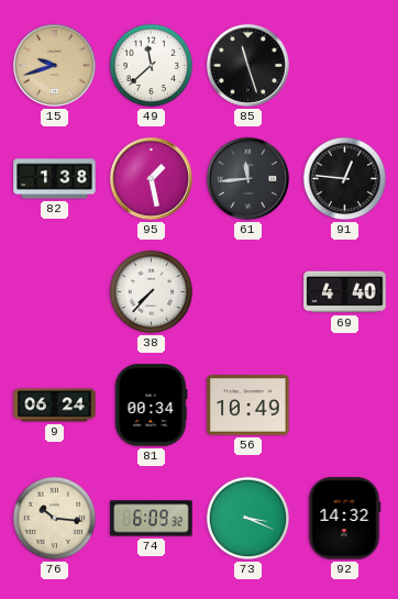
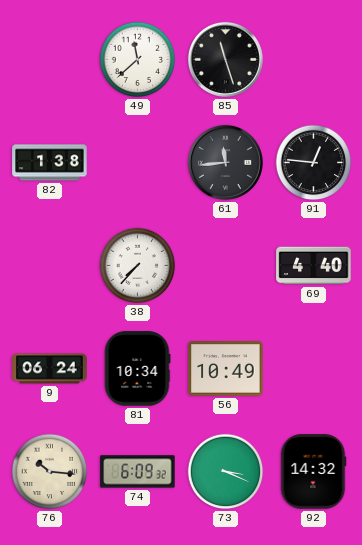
15: 9:42 -> none (54, 65)
95: 1:28 -> none (151, 178)
81: 00:34 -> 10:34 (137, 369)
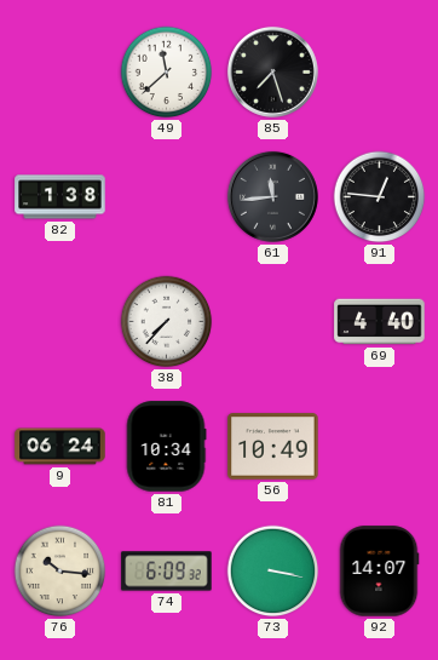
85: 11:27 -> 7:27 (272, 71)
73: 3:19 -> 3:17 (273, 572)
92: 14:32 -> 14:07 (379, 572)
